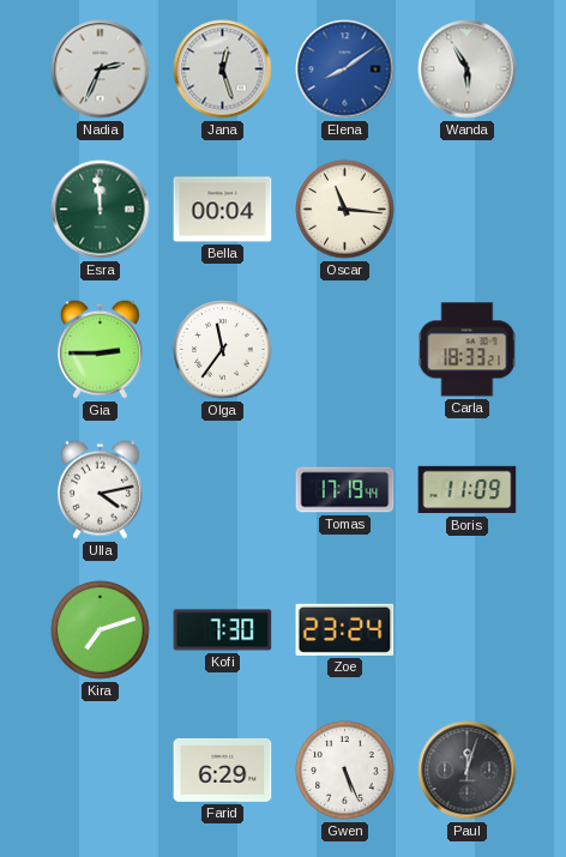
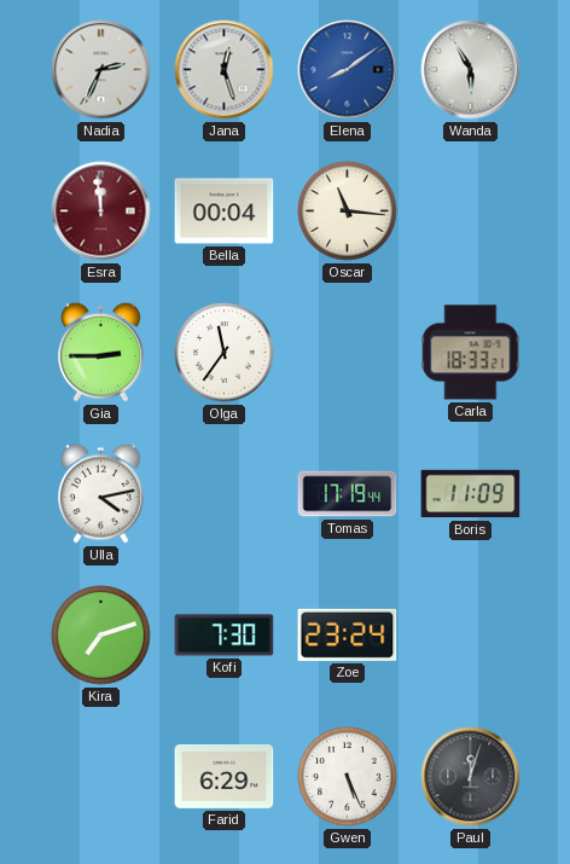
Esra dial: green -> burgundy (101, 211)
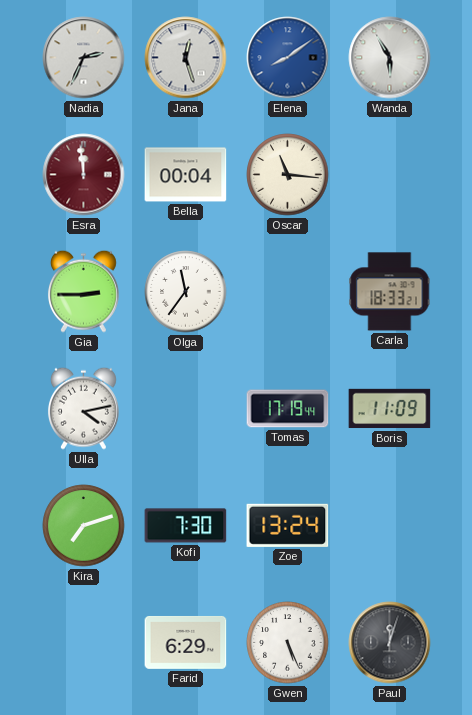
Zoe: 23:24 -> 13:24 (288, 525)
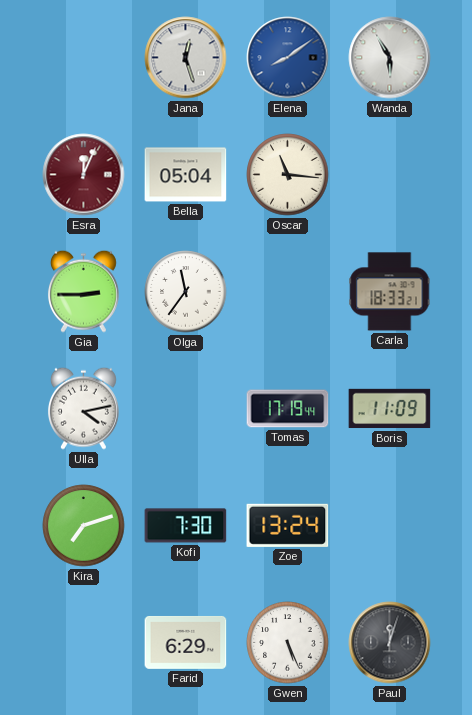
Nadia: 2:34 -> none (84, 58)
Esra: 11:59 -> 12:04 (84, 175)
Bella: 00:04 -> 05:04 (186, 175)
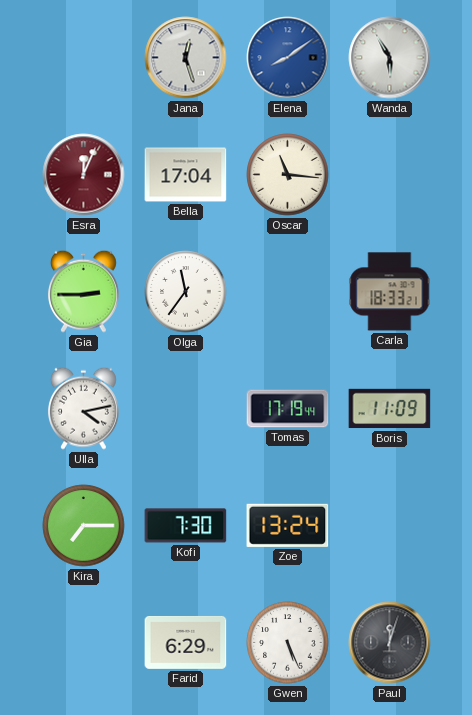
Bella: 05:04 -> 17:04 (186, 175)
Kira: 7:12 -> 7:15 (84, 526)
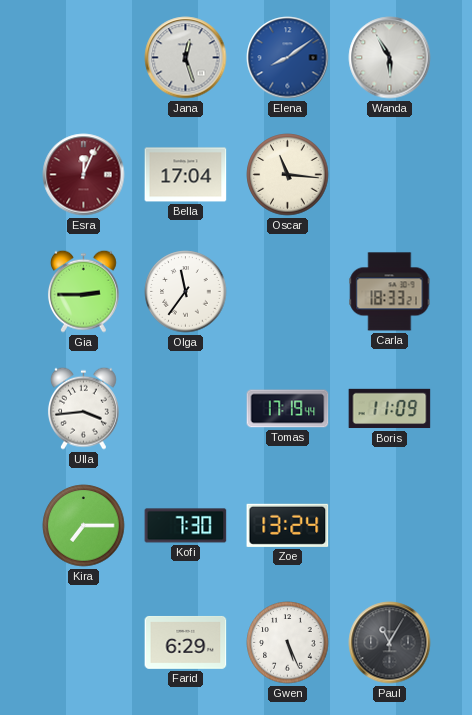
Ulla: 4:13 -> 3:44 (83, 408)
Paul: 12:03 -> 11:05 (390, 643)
